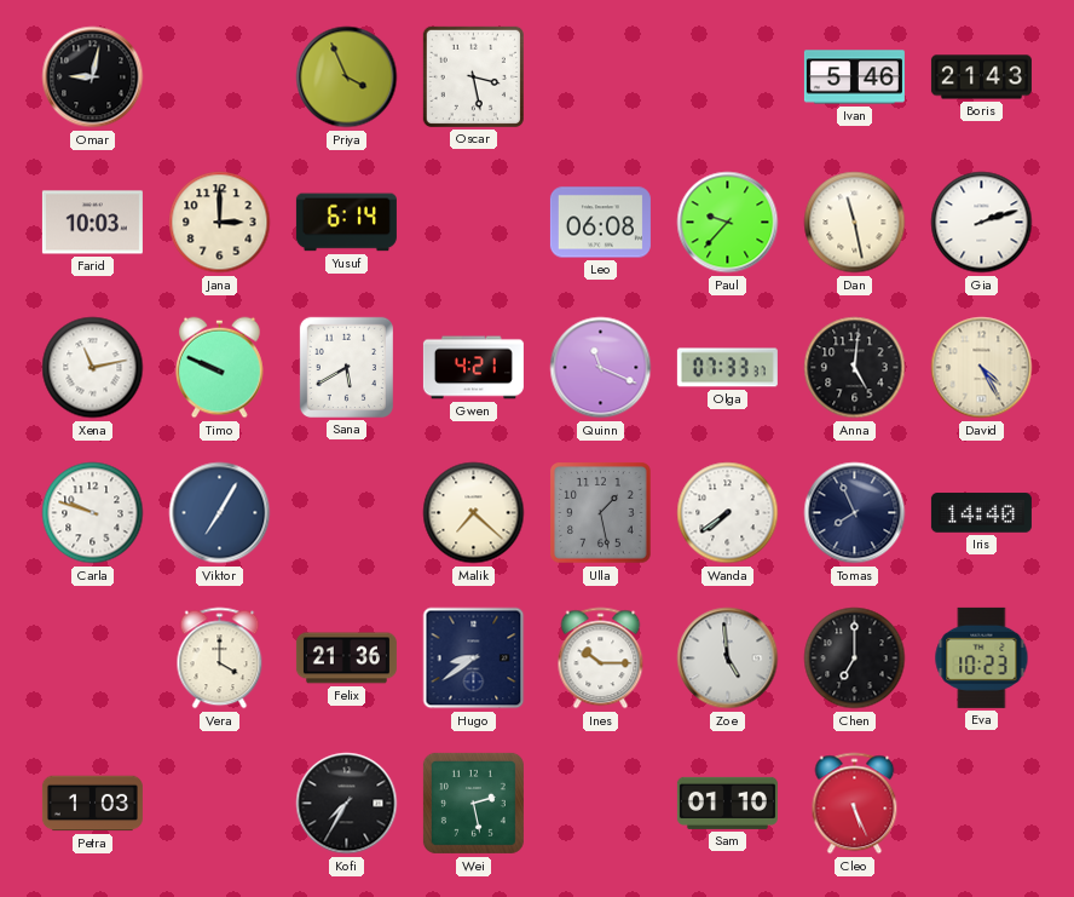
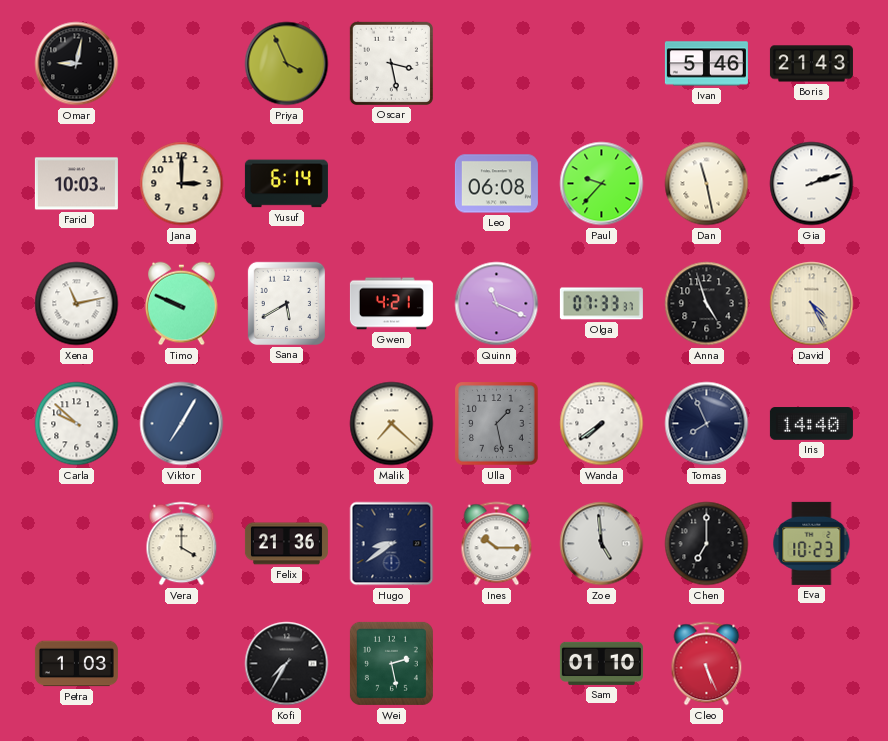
Anna: 5:01 -> 4:57 (707, 304)
Carla: 9:48 -> 9:52 (77, 424)
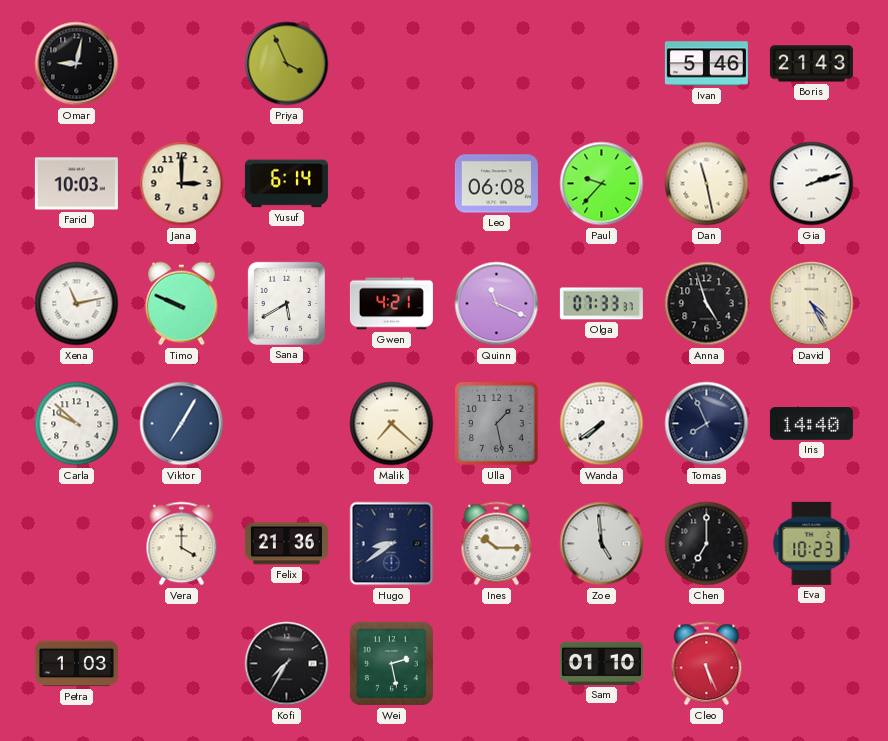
Oscar: 3:28 -> none (391, 63)
